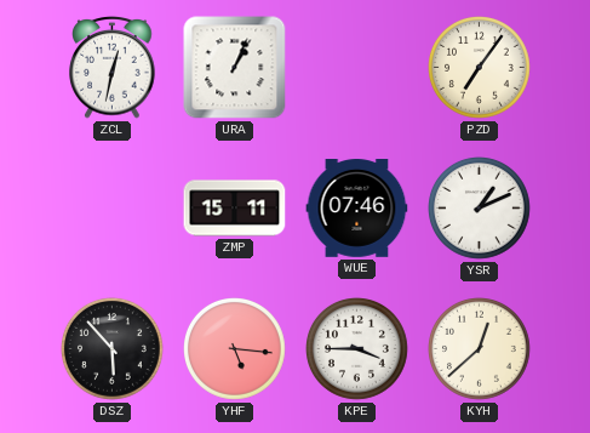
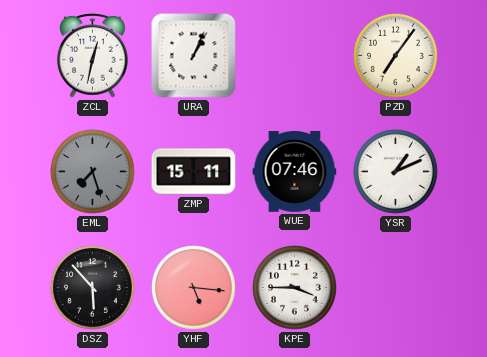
EML: none -> 7:27 (93, 172)
KYH: 12:38 -> none (480, 349)
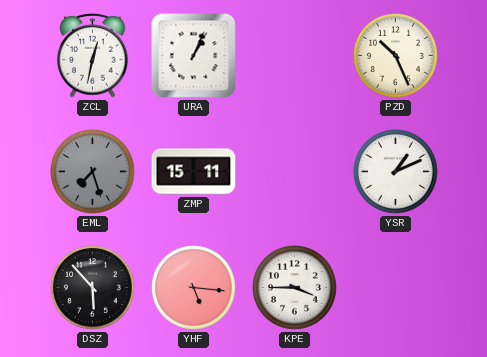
PZD: 7:06 -> 10:26 (396, 56)
WUE: 07:46 -> none (295, 172)
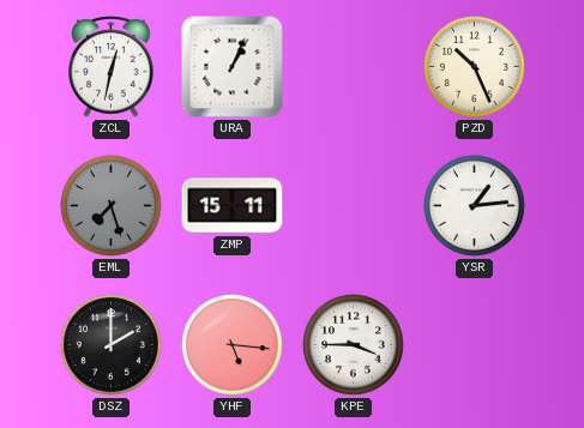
YSR: 1:11 -> 1:14 (475, 206)
DSZ: 5:53 -> 2:00 (112, 345)
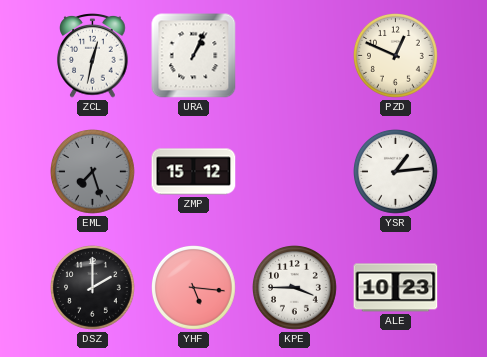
PZD: 10:26 -> 12:49 (396, 56)
ZMP: 15:11 -> 15:12 (194, 172)
ALE: none -> 10:23 (396, 288)
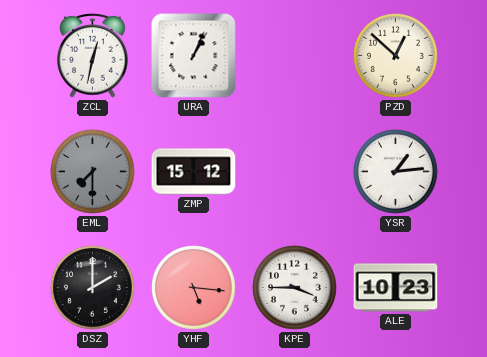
PZD: 12:49 -> 12:52 (396, 56)
EML: 7:27 -> 7:30 (93, 172)
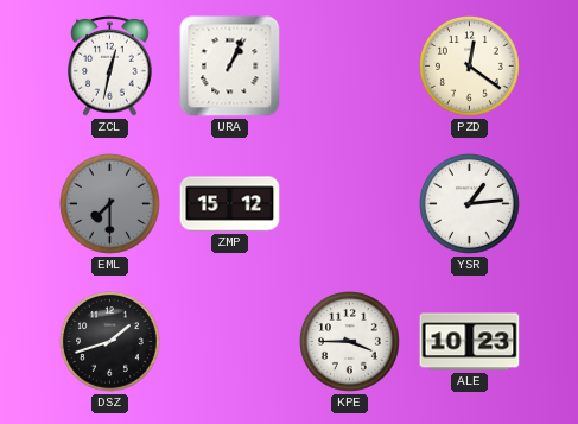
PZD: 12:52 -> 12:21 (470, 67)
DSZ: 2:00 -> 1:42 (110, 342)
YHF: 5:16 -> none (194, 288)
